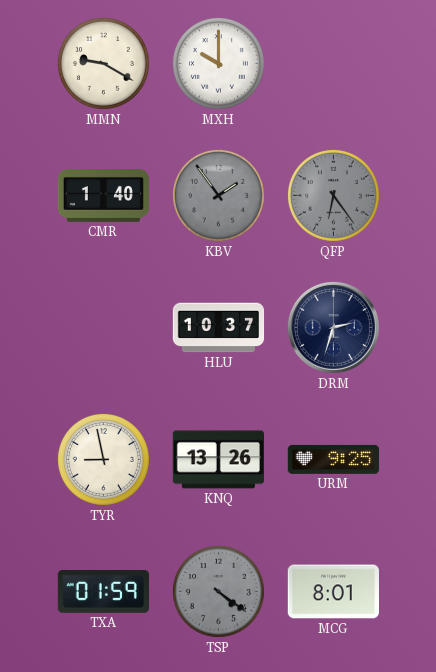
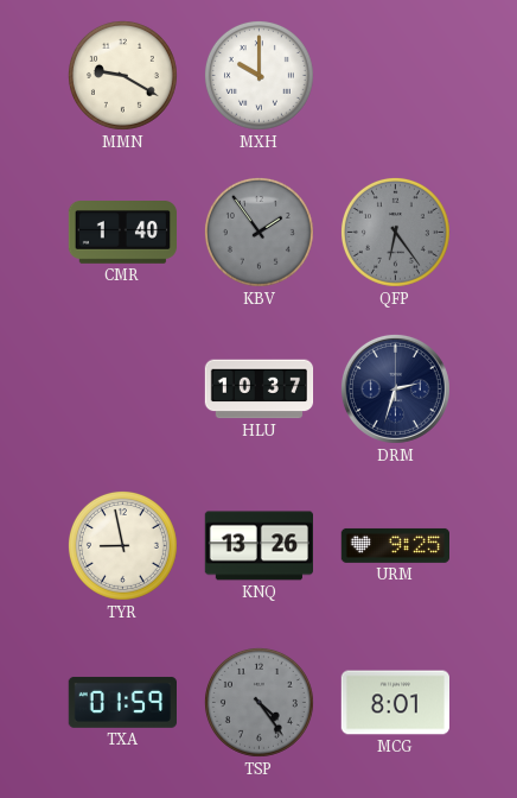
TSP: 4:21 -> 4:24 (258, 702)
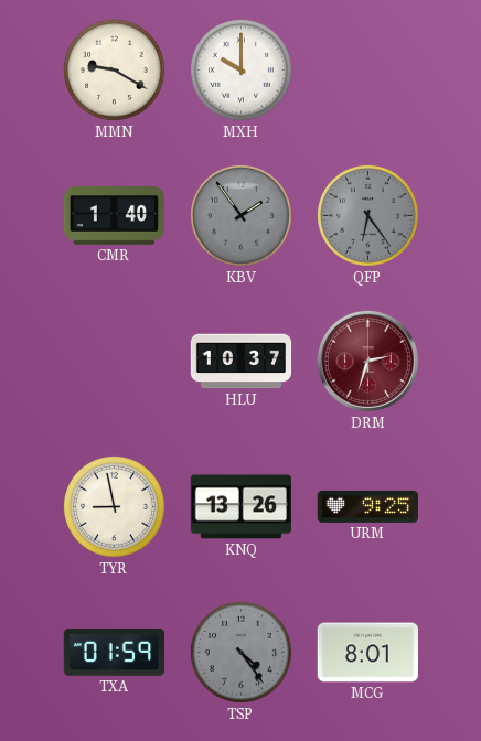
DRM dial: navy -> burgundy (367, 361)
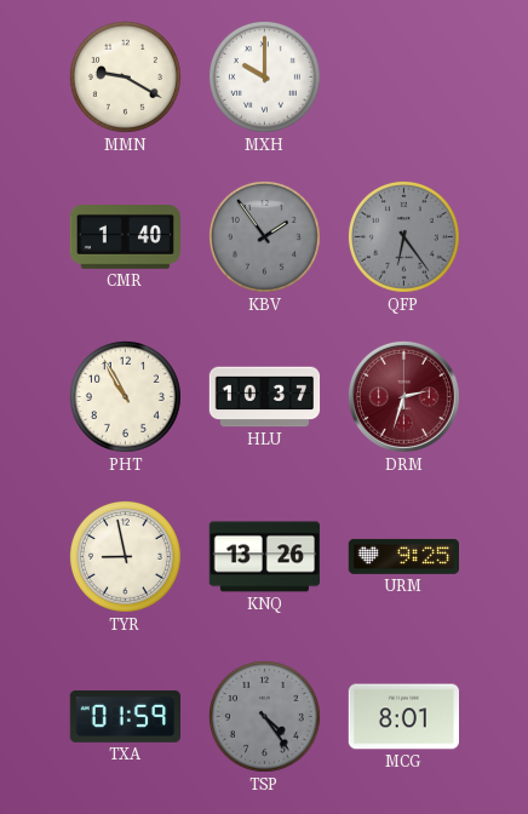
PHT: none -> 10:55 (125, 396)
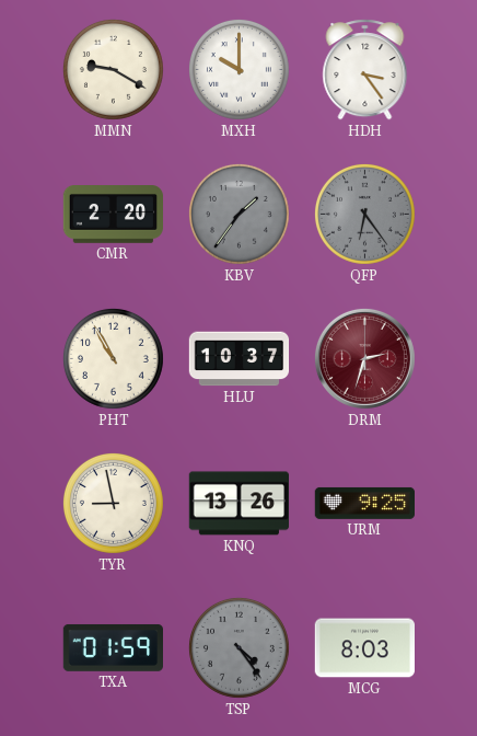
HDH: none -> 3:24 (365, 70)
CMR: 1:40 -> 2:20 (114, 215)
KBV: 1:54 -> 1:36 (238, 214)
MCG: 8:01 -> 8:03 (364, 648)
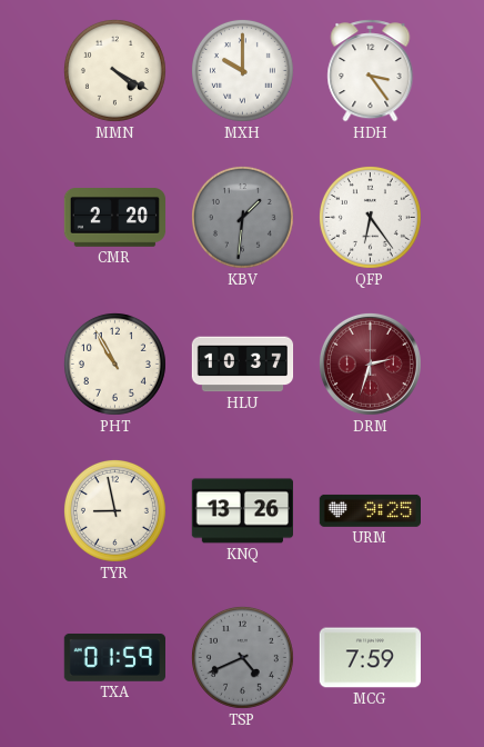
MMN: 9:20 -> 4:20 (114, 70)
KBV: 1:36 -> 1:31 (242, 217)
QFP dial: grey -> white (370, 217)
TSP: 4:24 -> 4:41 (242, 657)
MCG: 8:03 -> 7:59 (370, 658)
